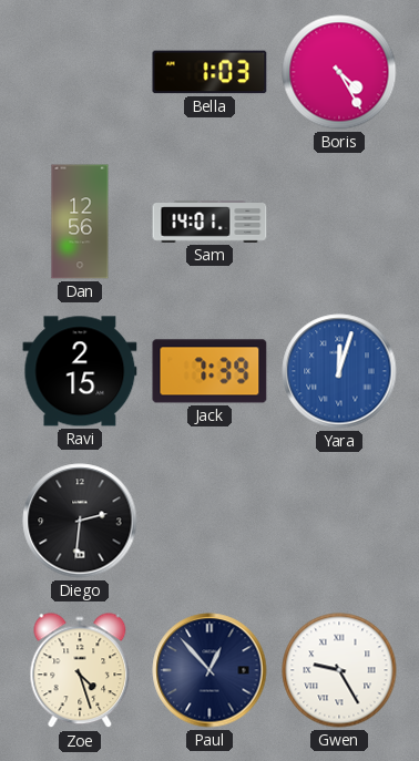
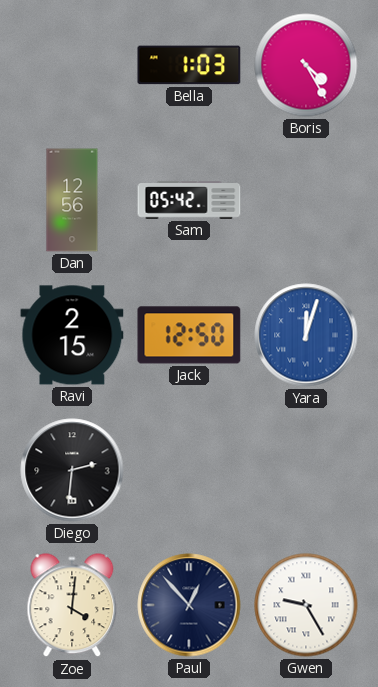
Sam: 14:01 -> 05:42 (189, 200)
Jack: 7:39 -> 12:50 (189, 335)
Zoe: 4:27 -> 4:01 (72, 606)
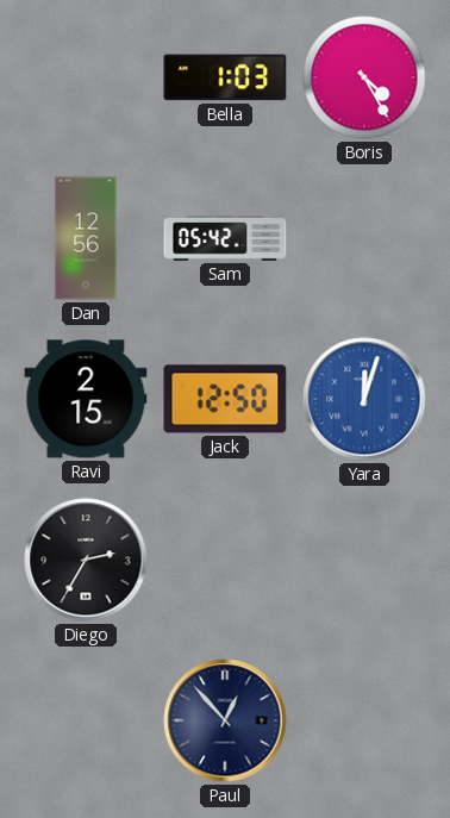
Diego: 2:31 -> 2:35 (86, 560)
Zoe: 4:01 -> none (72, 606)
Gwen: 9:25 -> none (306, 605)
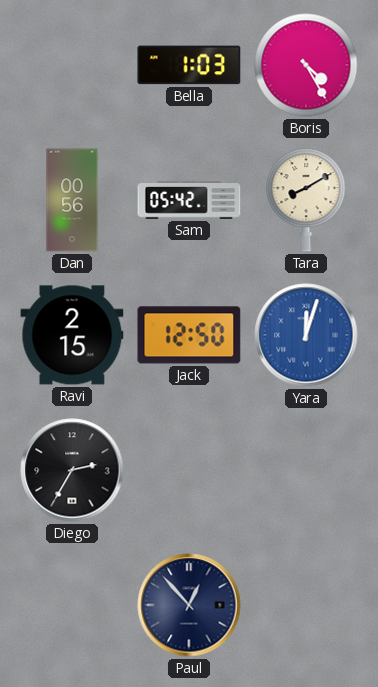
Dan: 12:56 -> 00:56 (72, 200)
Tara: none -> 8:10 (306, 200)
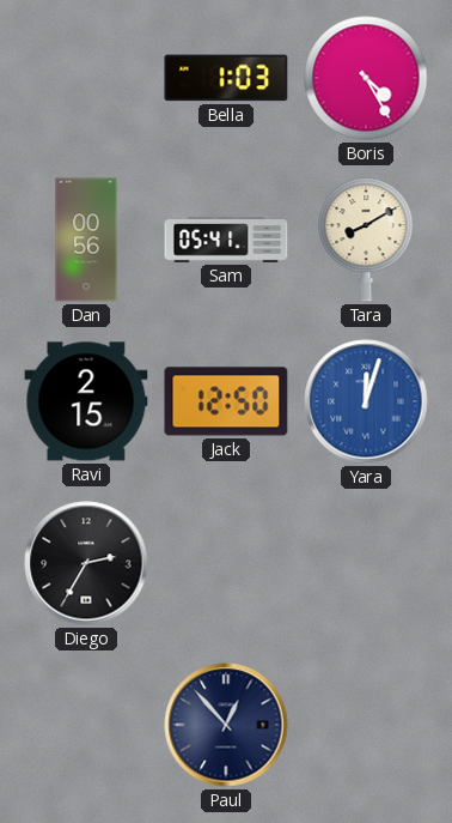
Sam: 05:42 -> 05:41 (226, 240)
